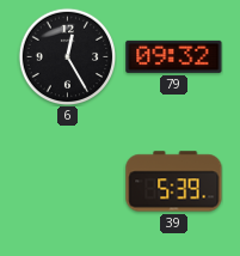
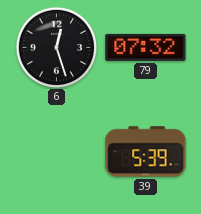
6: 12:25 -> 12:27 (56, 47)
79: 09:32 -> 07:32 (146, 47)
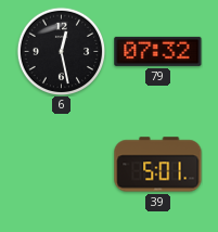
6: 12:27 -> 12:28 (61, 51)
39: 5:39 -> 5:01 (158, 165)
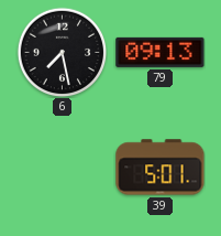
6: 12:28 -> 7:28 (62, 52)
79: 07:32 -> 09:13 (161, 52)
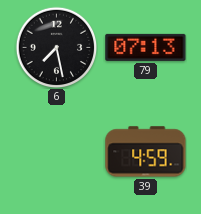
79: 09:13 -> 07:13 (146, 47)
39: 5:01 -> 4:59 (146, 152)
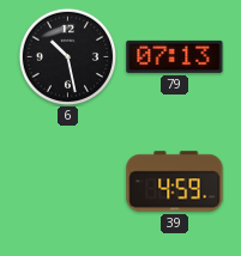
6: 7:28 -> 10:28 (67, 56)
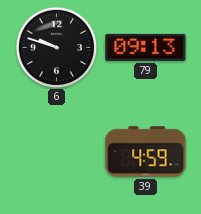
6: 10:28 -> 9:48 (56, 47)
79: 07:13 -> 09:13 (146, 47)
